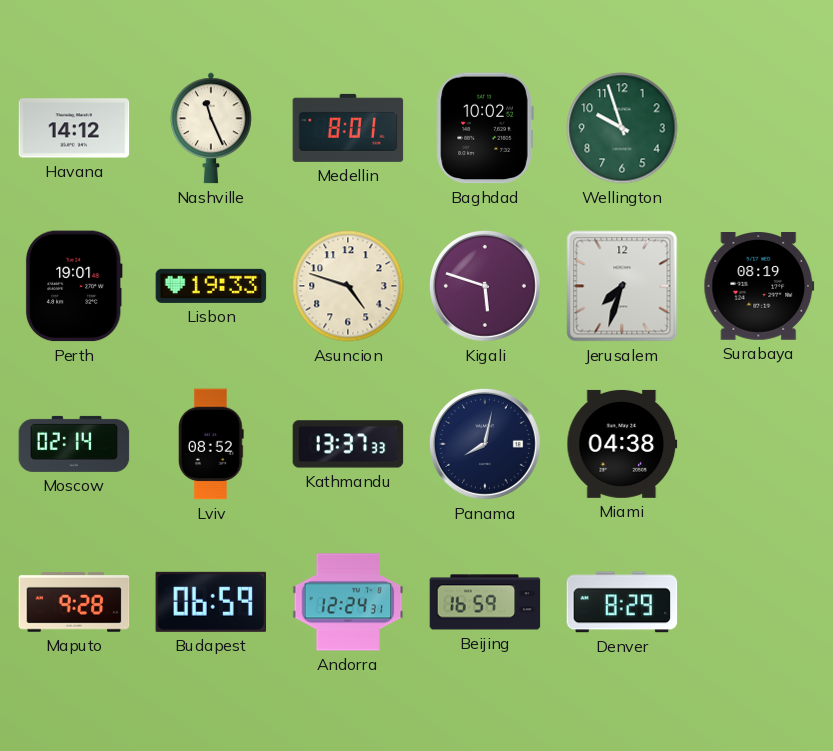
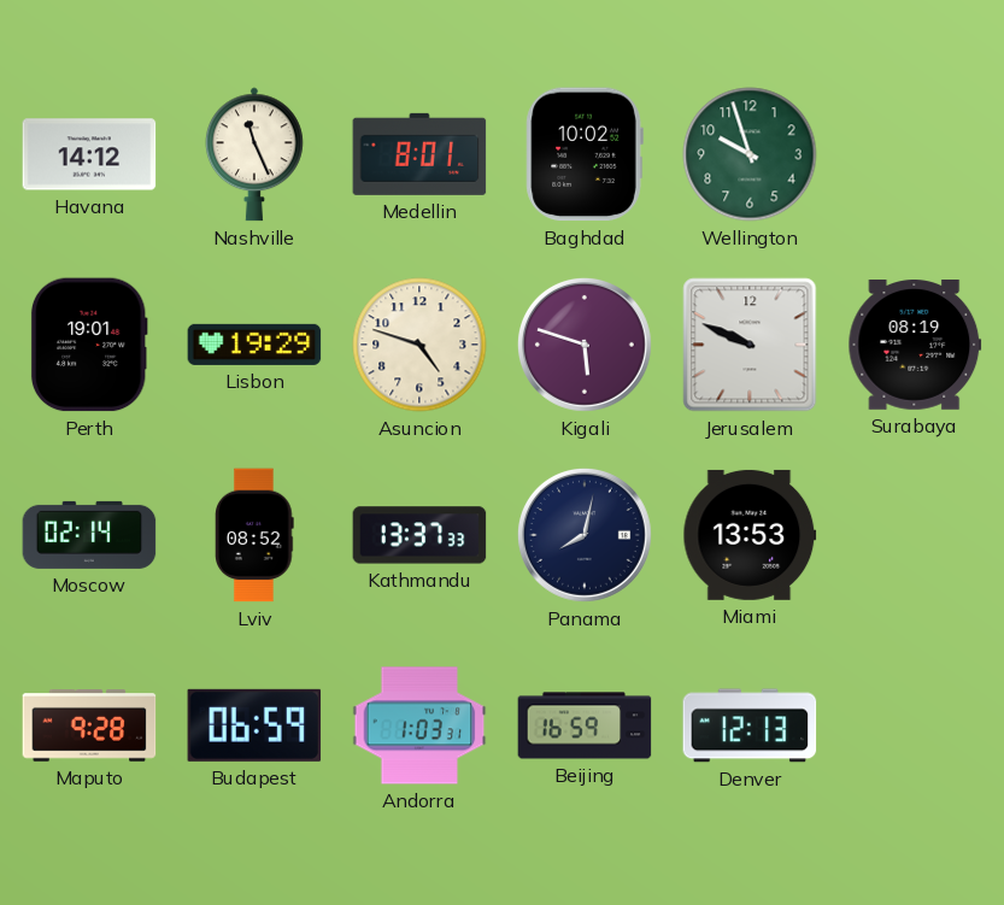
Lisbon: 19:33 -> 19:29 (254, 345)
Jerusalem: 7:33 -> 9:49 (750, 345)
Miami: 04:38 -> 13:53 (750, 535)
Andorra: 12:24 -> 1:03 (419, 725)
Denver: 8:29 -> 12:13 (750, 725)
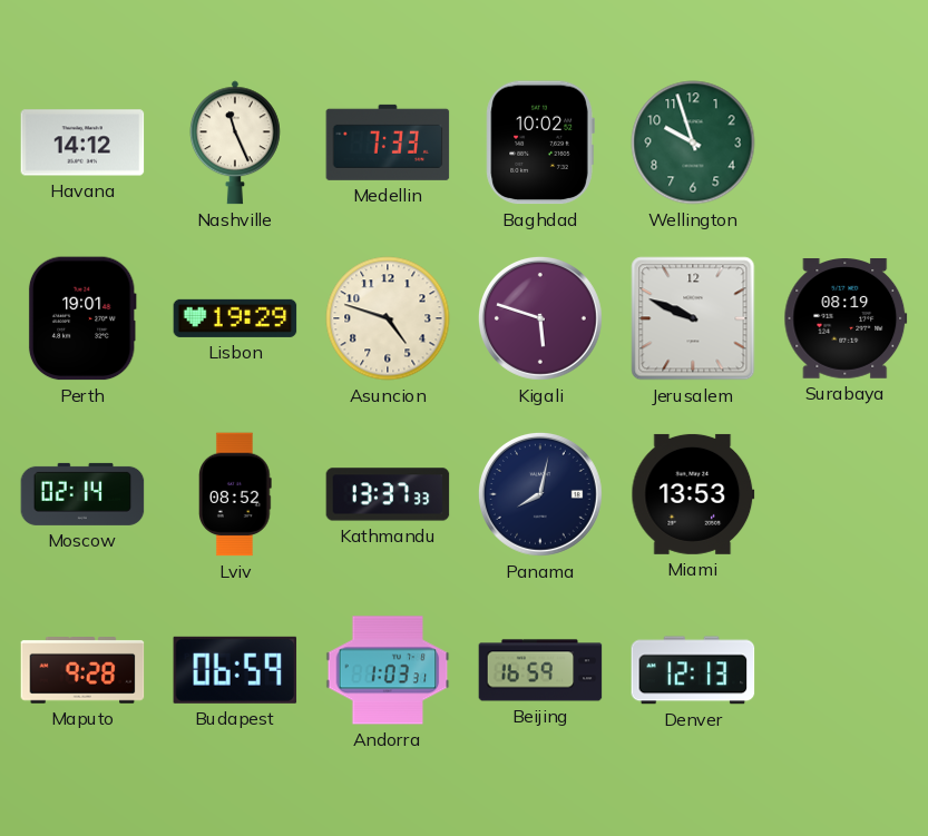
Medellin: 8:01 -> 7:33 (388, 142)
